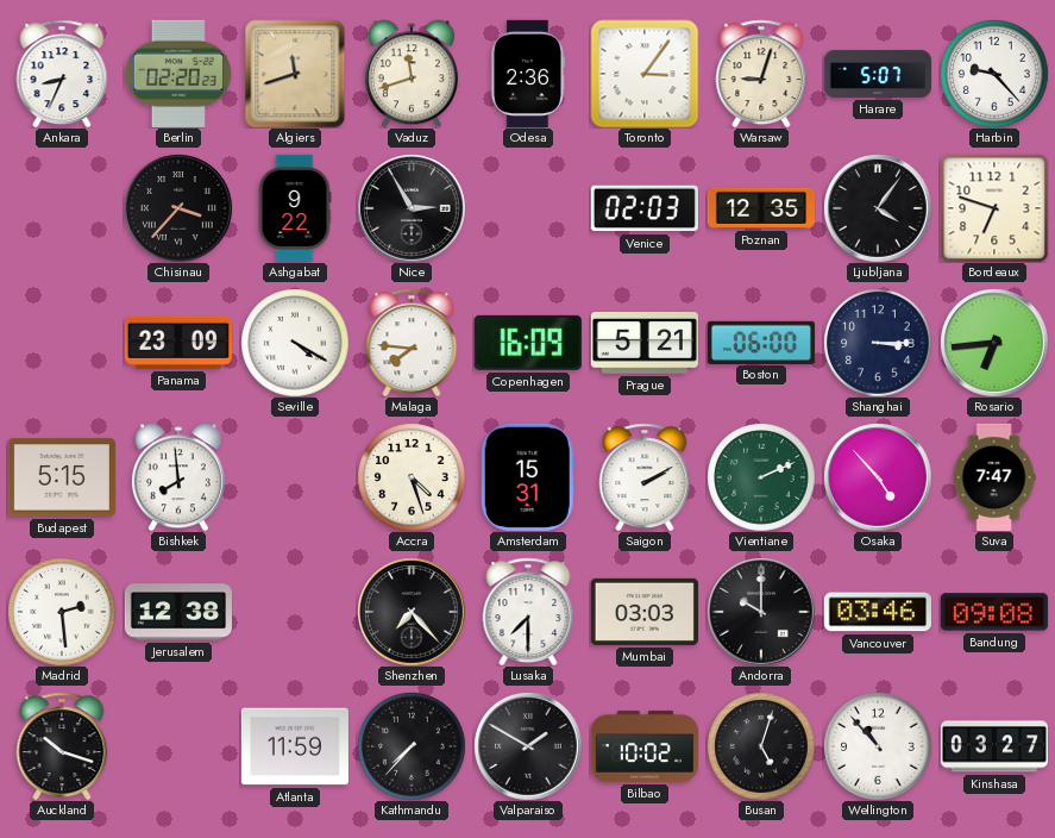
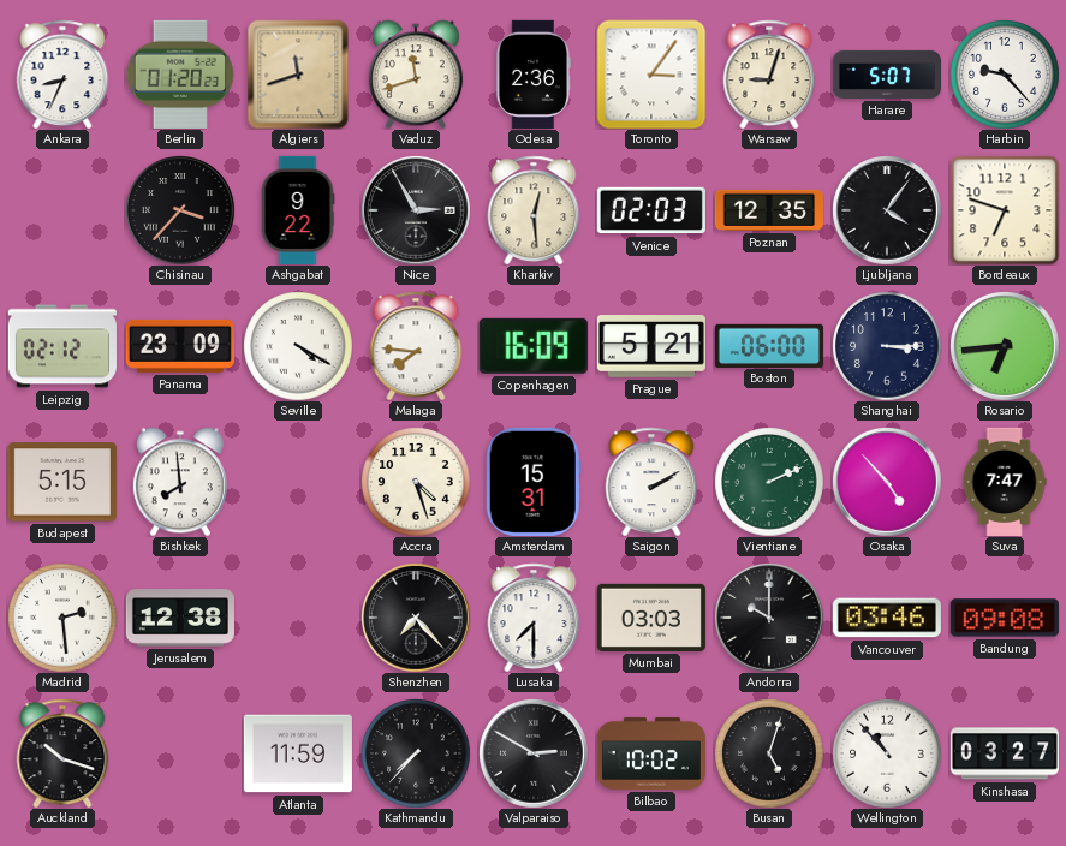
Berlin: 02:20 -> 01:20 (180, 75)
Kharkiv: none -> 12:29 (534, 210)
Leipzig: none -> 02:12 (62, 346)
Valparaiso: 1:50 -> 2:50 (534, 753)
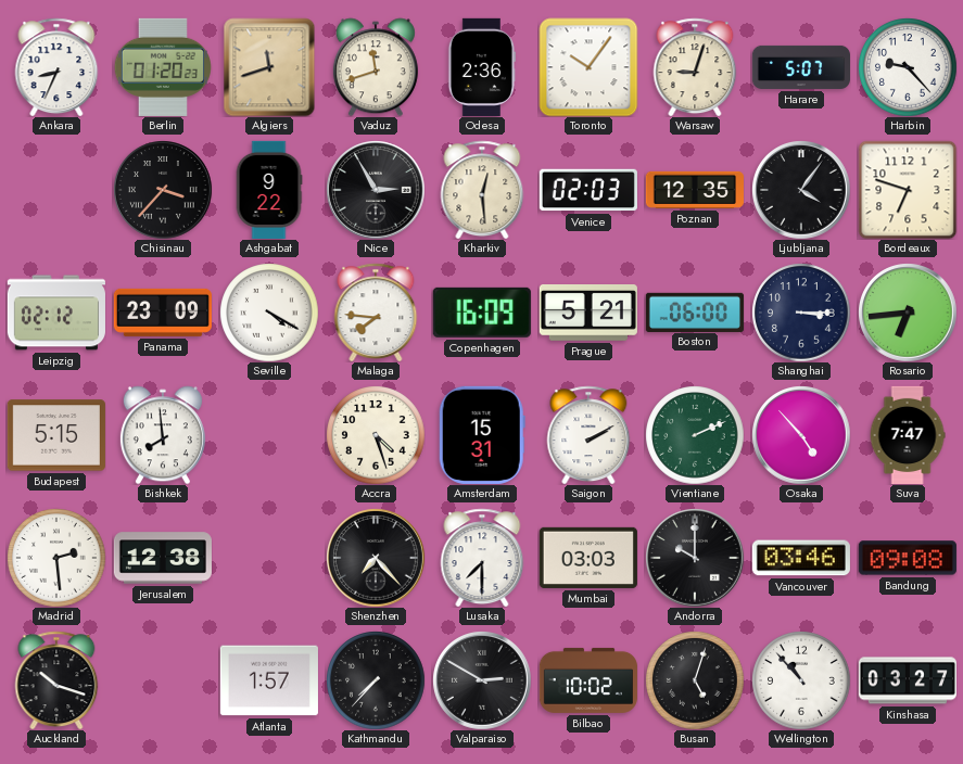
Toronto: 3:06 -> 10:06 (588, 67)
Atlanta: 11:59 -> 1:57 (269, 680)
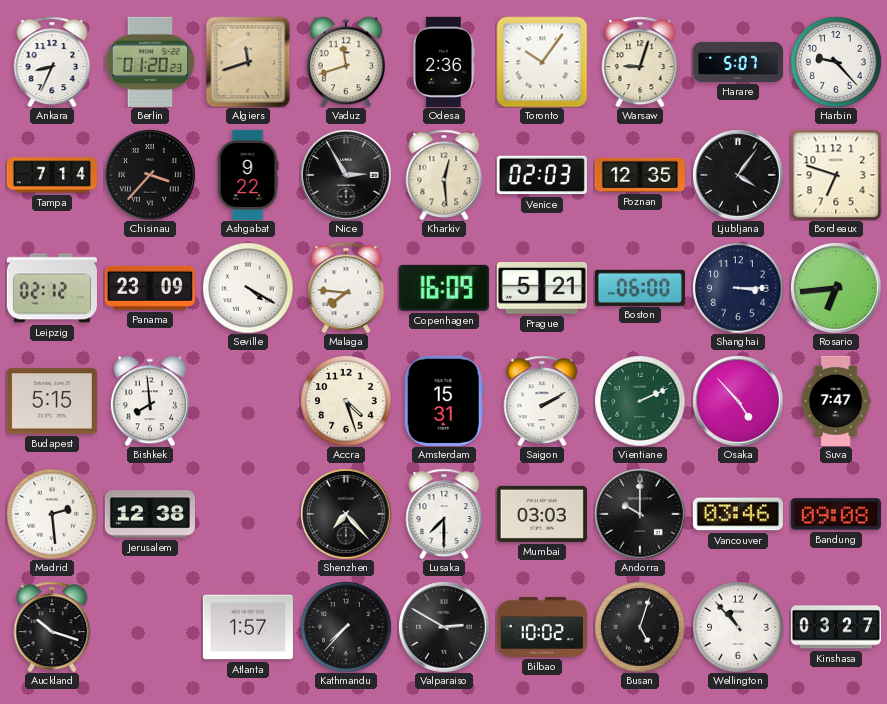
Tampa: none -> 7:14 (52, 175)
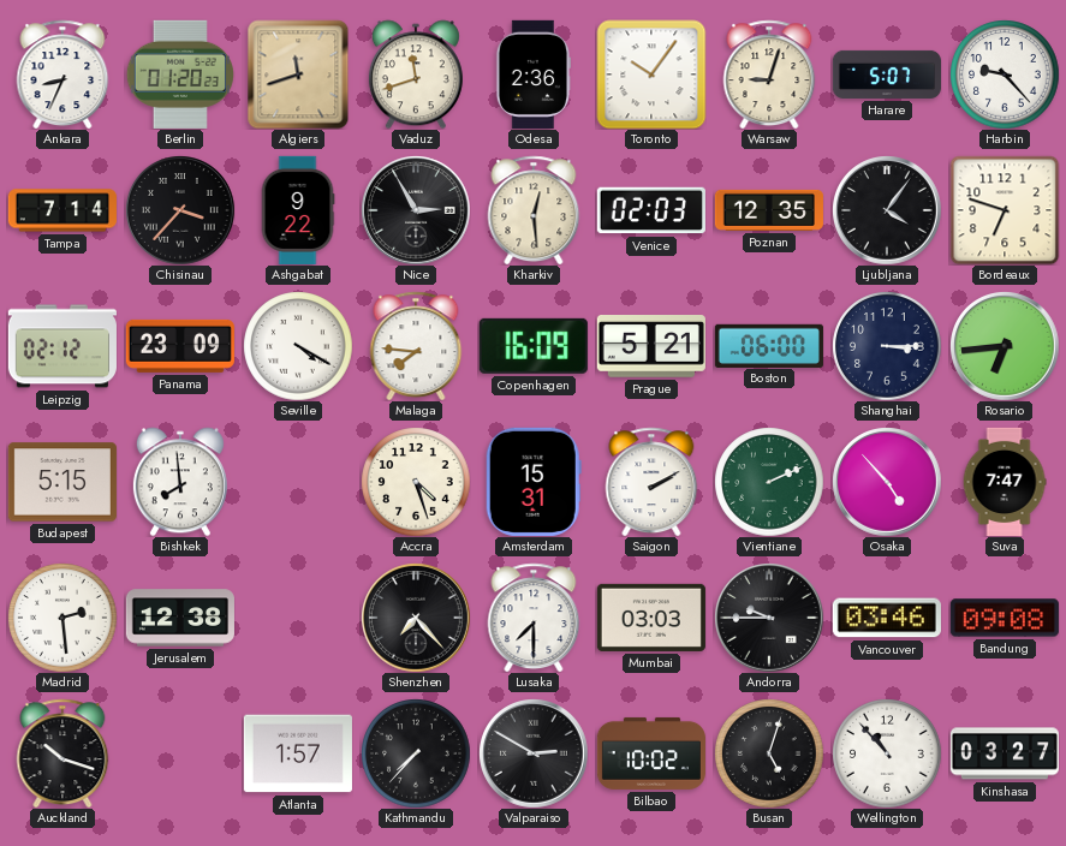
Andorra: 10:00 -> 9:45 (769, 618)
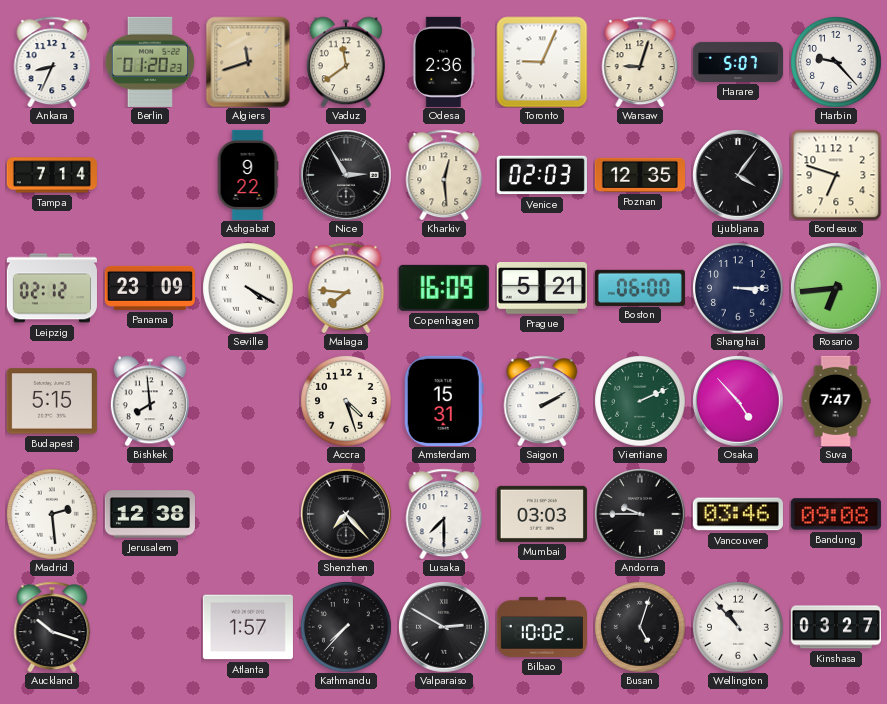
Vaduz: 11:42 -> 11:39 (346, 62)
Toronto: 10:06 -> 9:04 (542, 62)
Chisinau: 3:37 -> none (180, 210)
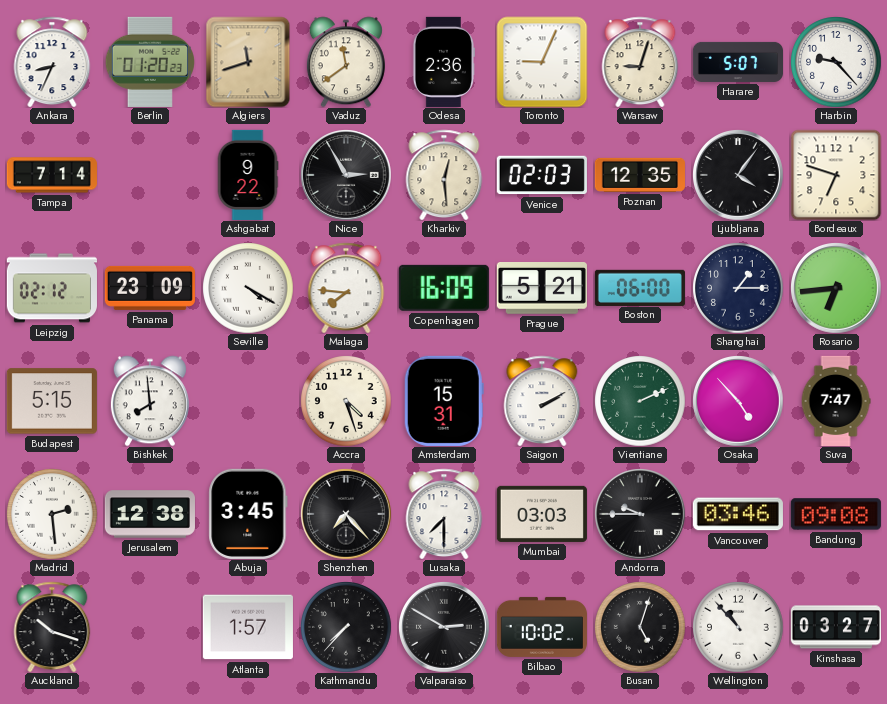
Shanghai: 3:15 -> 1:15 (738, 288)
Abuja: none -> 3:45 (248, 514)
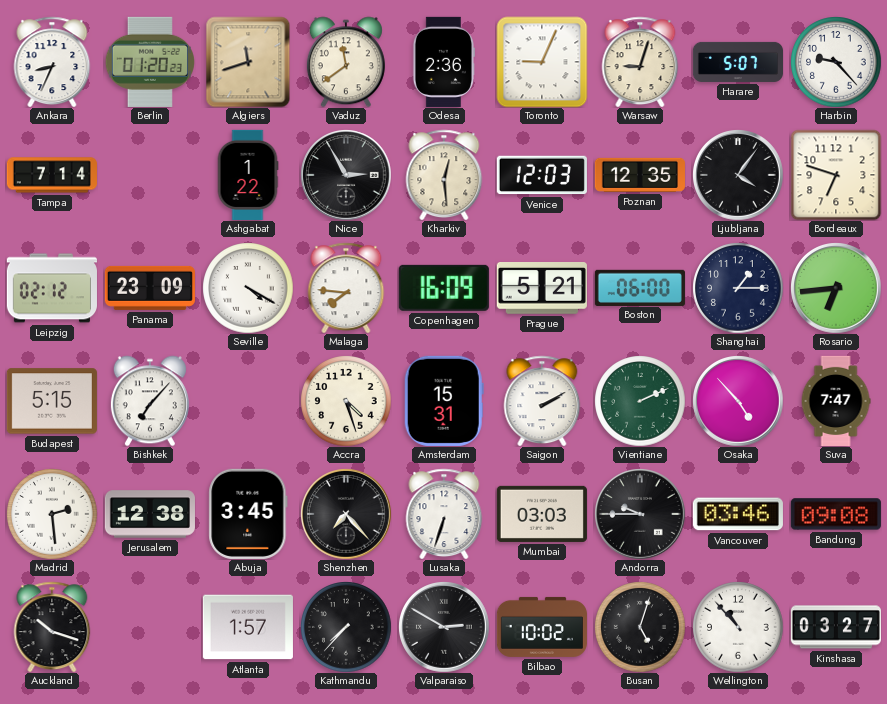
Ashgabat: 9:22 -> 1:22 (248, 175)
Venice: 02:03 -> 12:03 (542, 175)
Bishkek: 7:59 -> 7:07 (150, 401)
Lusaka: 7:30 -> 6:33 (444, 514)
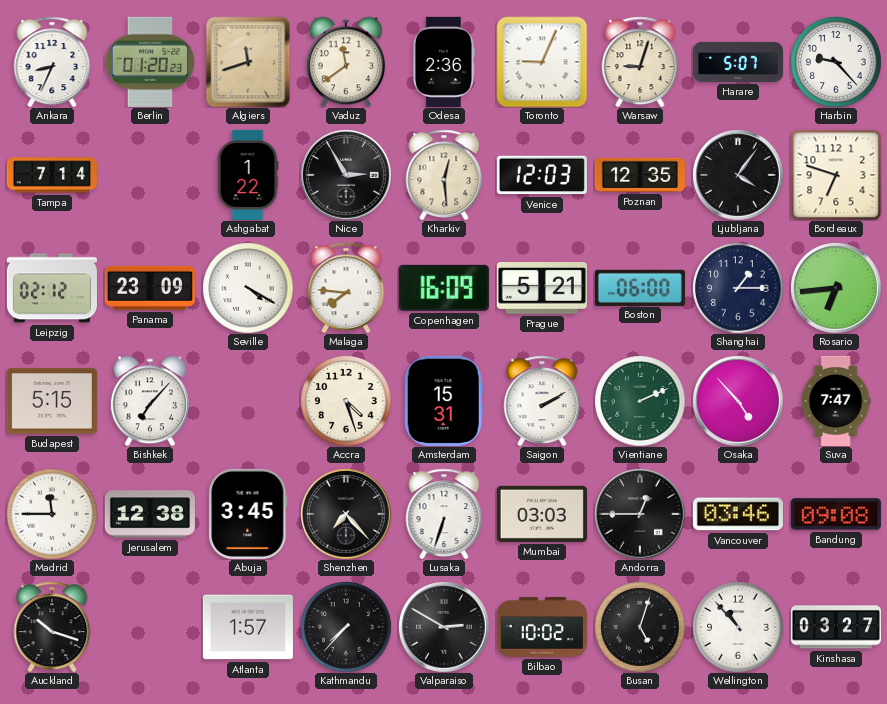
Madrid: 2:29 -> 11:45 (52, 514)
Andorra: 9:45 -> 12:45 (640, 514)
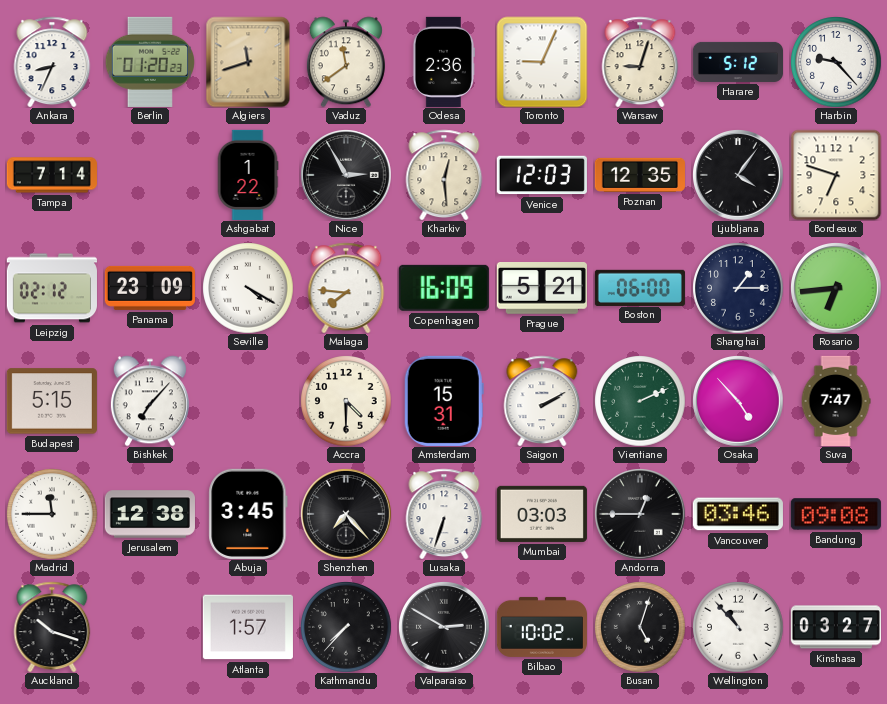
Harare: 5:07 -> 5:12 (737, 62)
Accra: 4:27 -> 4:30 (346, 401)
